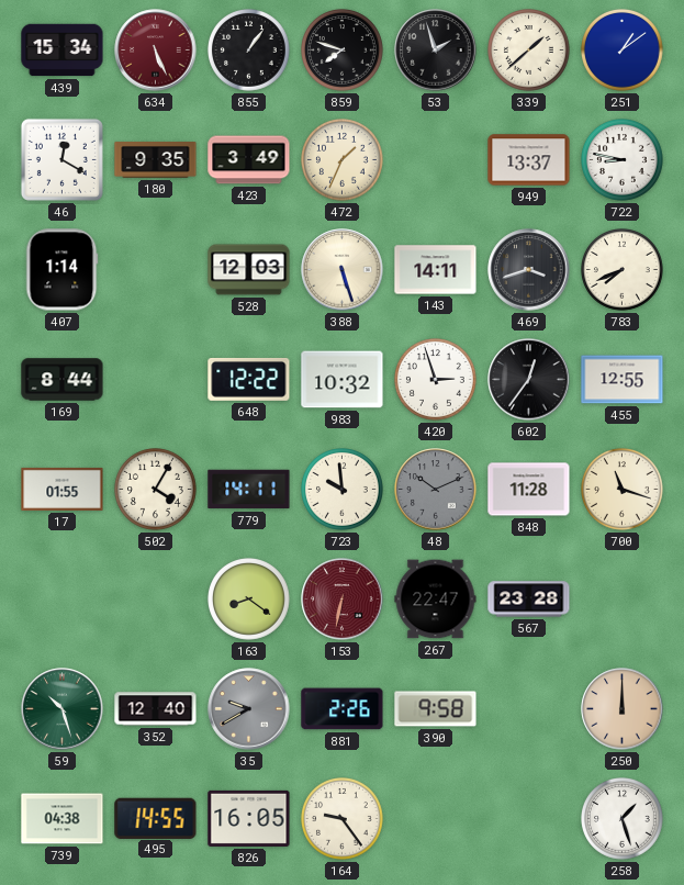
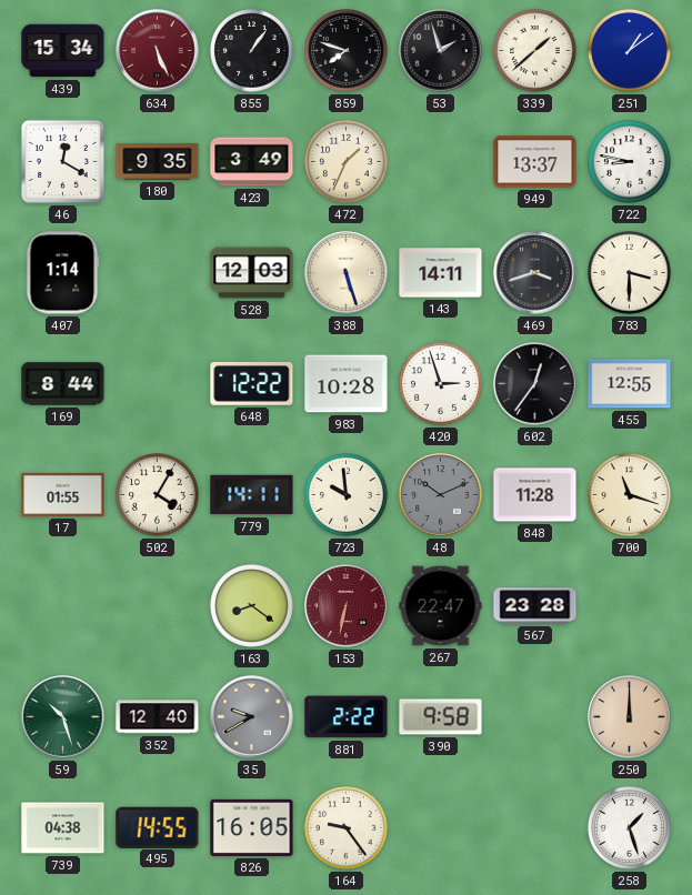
783: 7:41 -> 3:30 (630, 273)
983: 10:32 -> 10:28 (347, 384)
881: 2:26 -> 2:22 (347, 717)
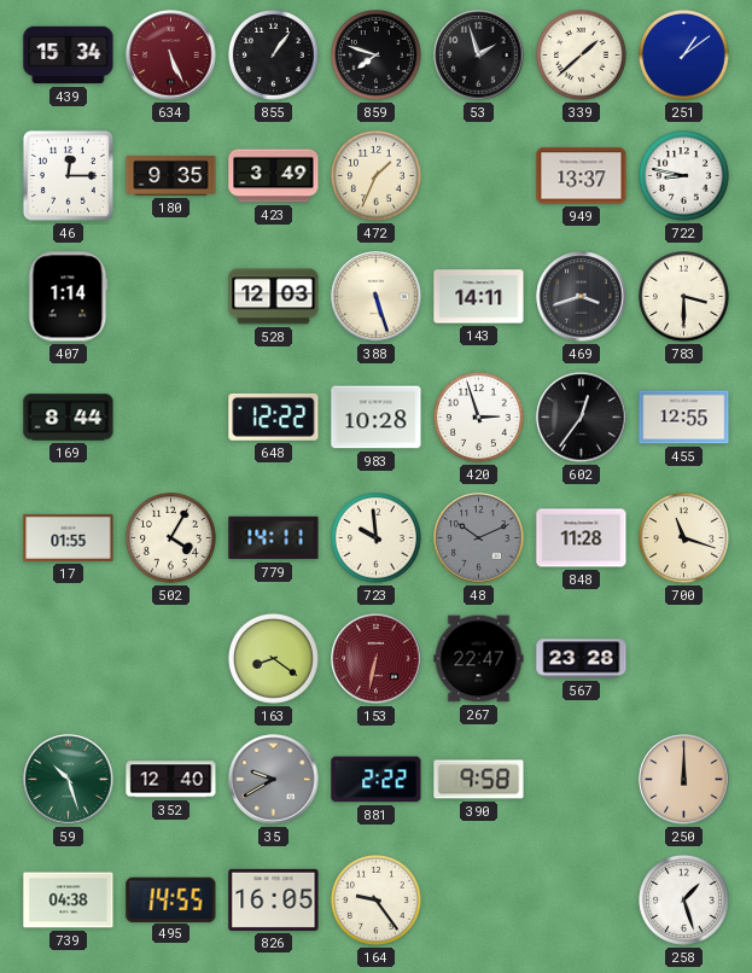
46: 12:20 -> 12:15 (68, 175)
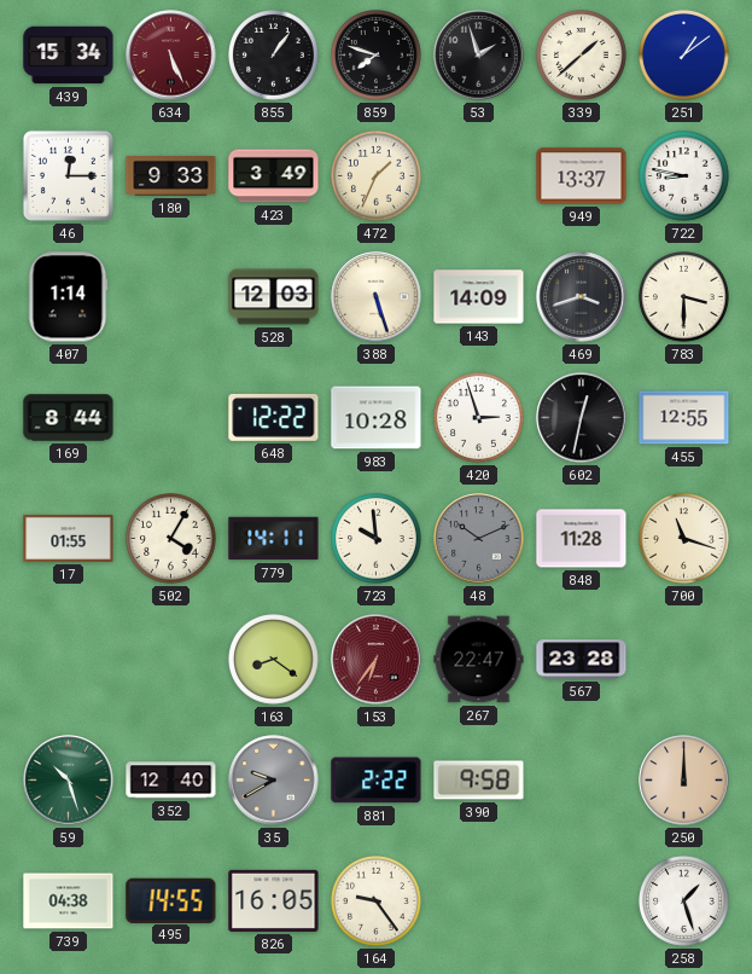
180: 9:35 -> 9:33 (171, 176)
143: 14:11 -> 14:09 (479, 297)
602: 12:36 -> 12:32 (582, 418)
153: 6:32 -> 6:36 (377, 660)
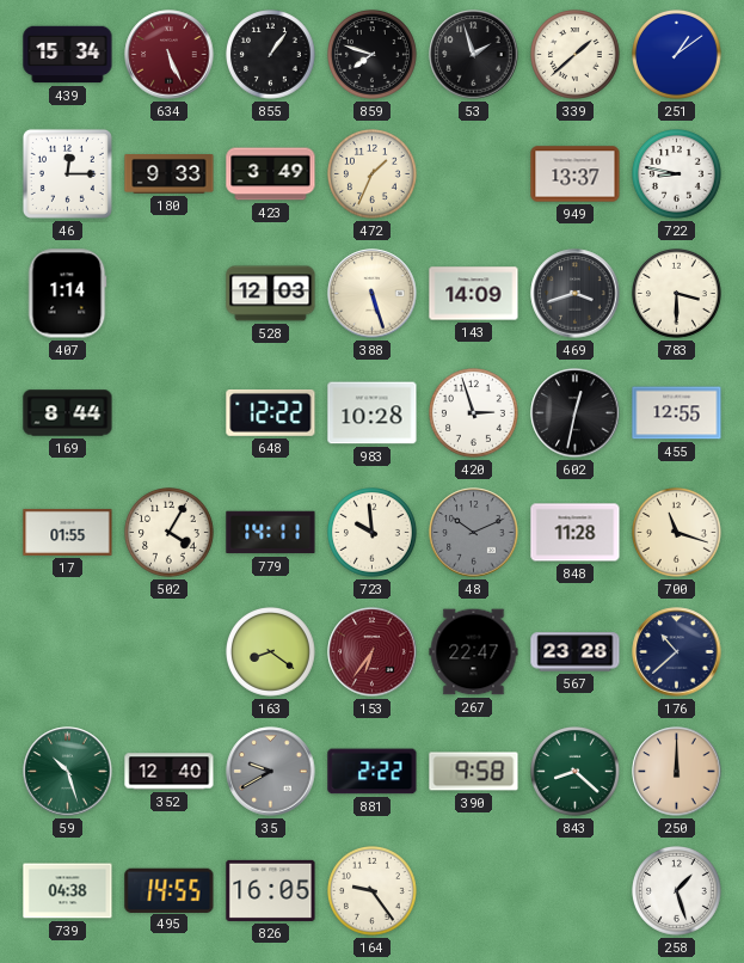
176: none -> 10:38 (677, 652)
843: none -> 8:22 (576, 772)
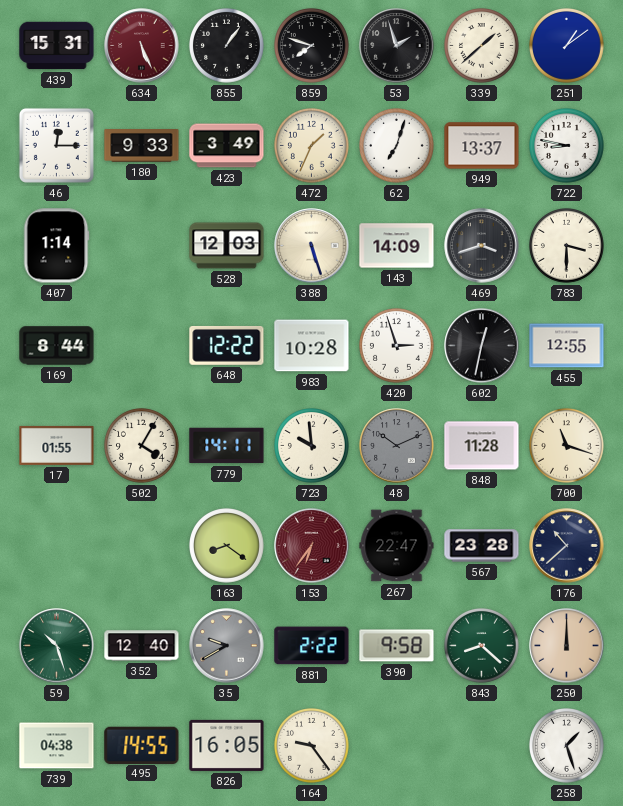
439: 15:34 -> 15:31 (57, 46)
62: none -> 7:03 (397, 146)
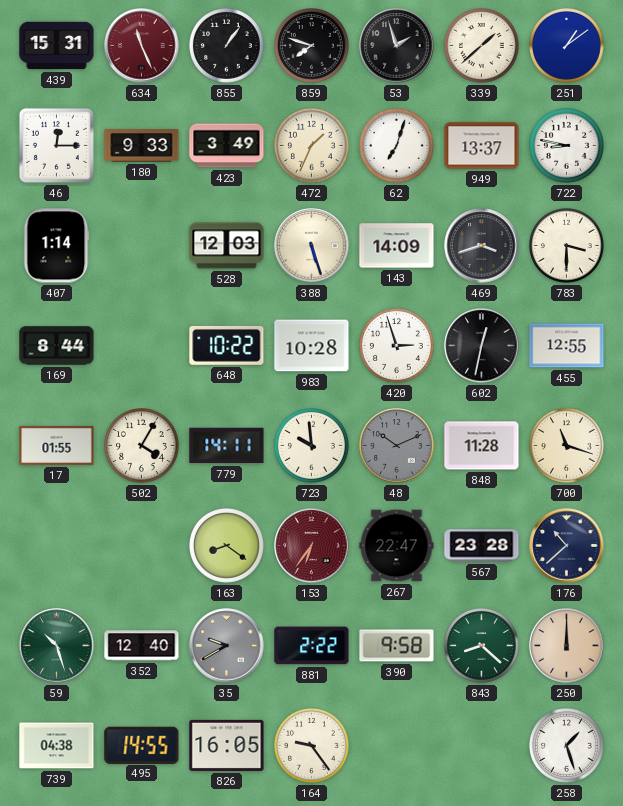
634: 5:26 -> 11:26 (142, 46)
648: 12:22 -> 10:22 (227, 346)
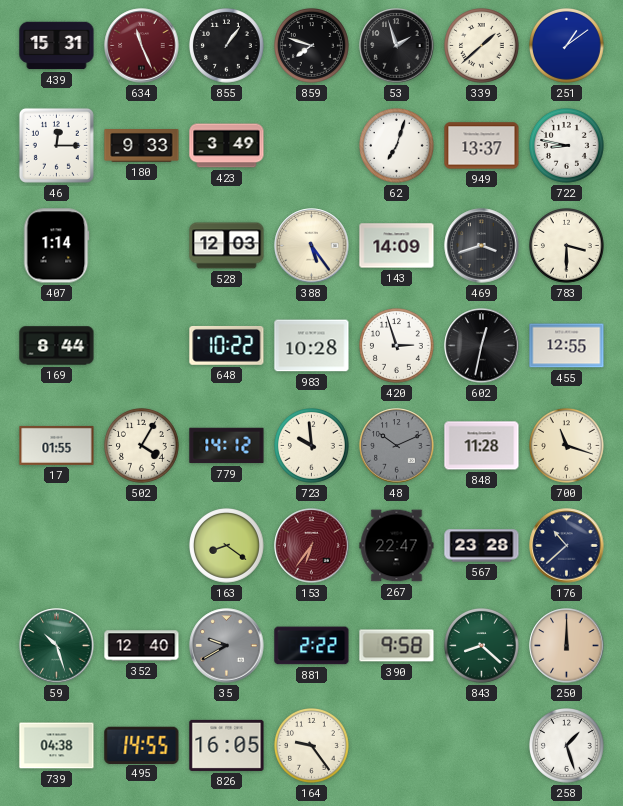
472: 1:34 -> none (312, 146)
388: 5:27 -> 5:24 (312, 246)
779: 14:11 -> 14:12 (227, 446)
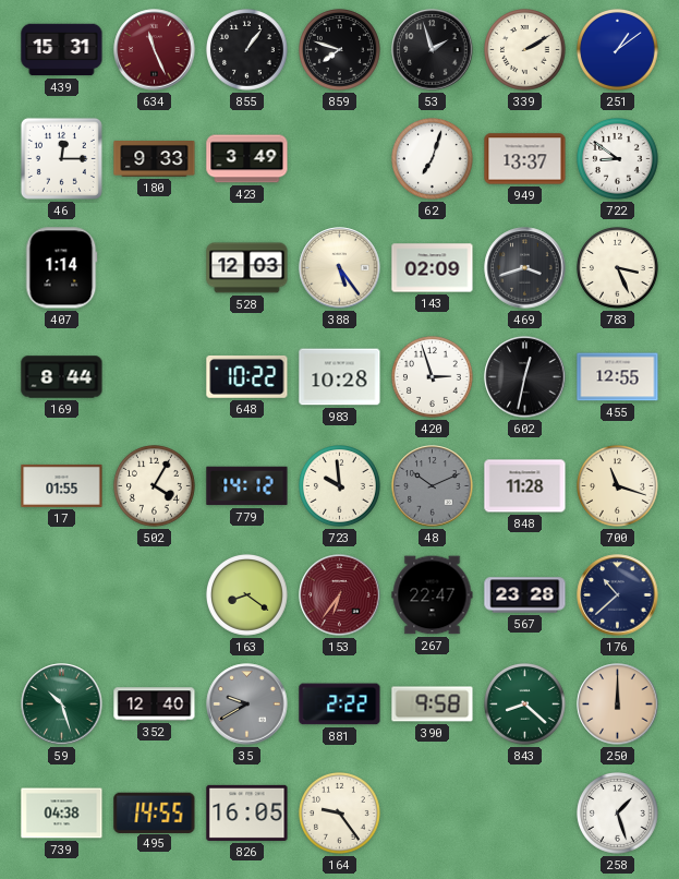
339: 1:38 -> 2:10 (525, 50)
722: 8:47 -> 8:51 (618, 159)
143: 14:09 -> 02:09 (433, 268)
783: 3:30 -> 3:26 (618, 268)
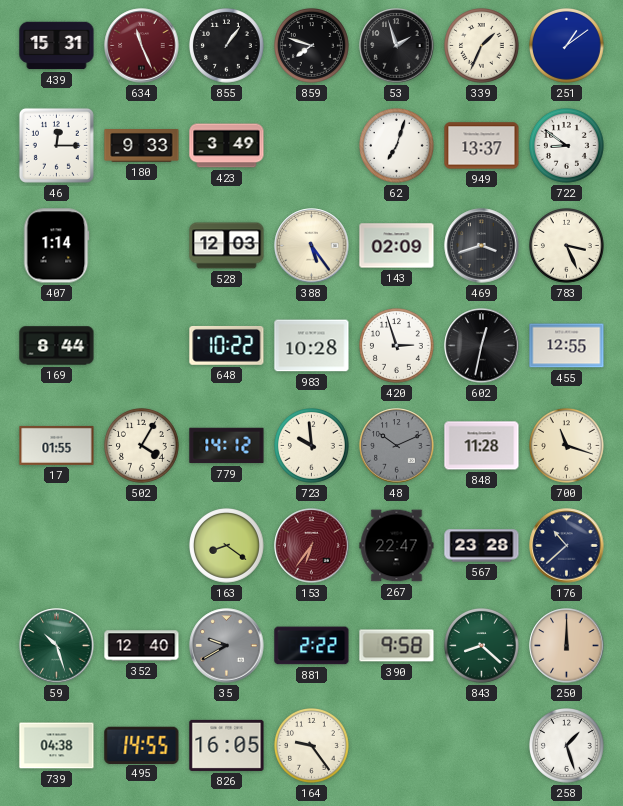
339: 2:10 -> 1:34 (482, 46)
